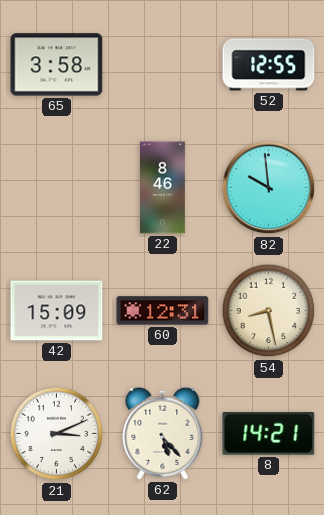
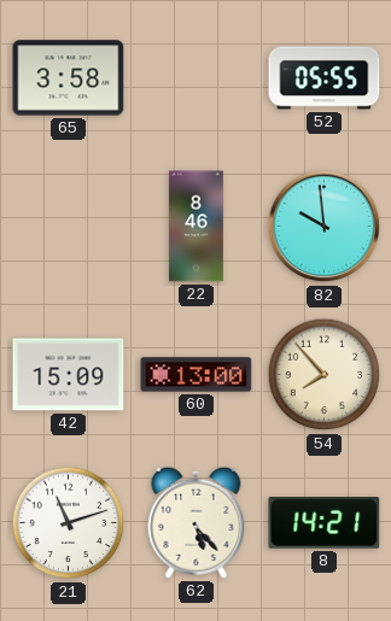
52: 12:55 -> 05:55 (325, 78)
60: 12:31 -> 13:00 (197, 375)
54: 8:28 -> 7:53 (325, 375)
21: 3:11 -> 11:12 (69, 523)
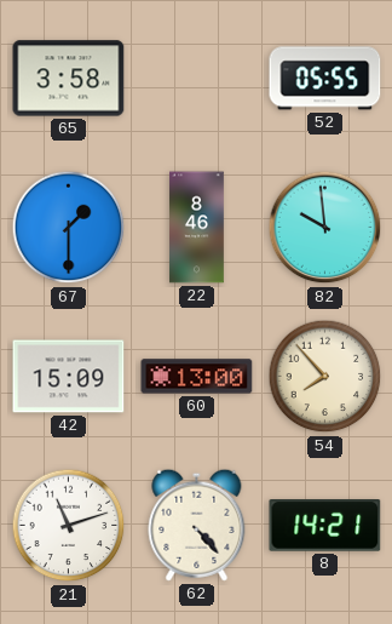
67: none -> 1:30 (69, 228)
62: 5:23 -> 4:23 (197, 525)
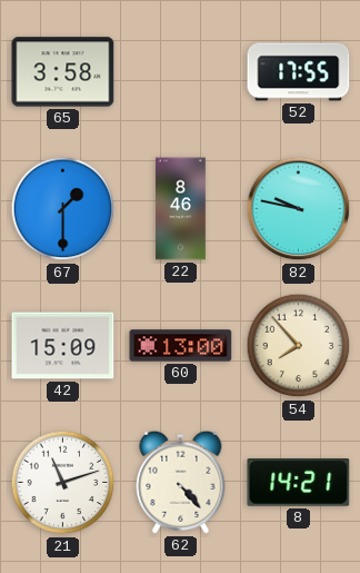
52: 05:55 -> 17:55 (299, 72)
82: 9:59 -> 9:47 (299, 209)
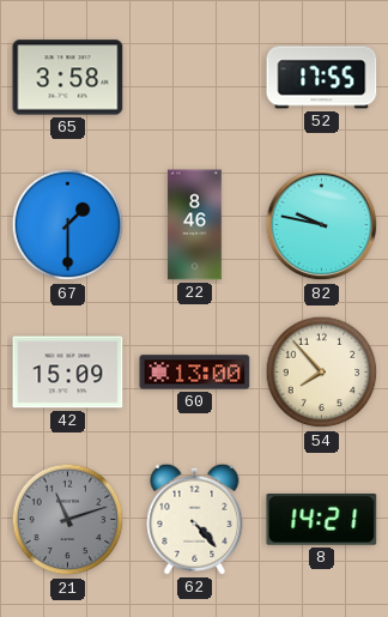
21 dial: white -> grey (68, 520)
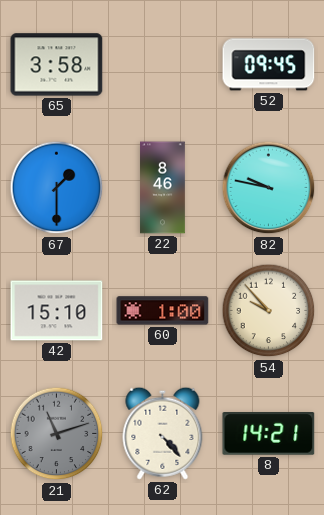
52: 17:55 -> 09:45 (269, 65)
42: 15:09 -> 15:10 (57, 311)
60: 13:00 -> 1:00 (163, 311)
54: 7:53 -> 9:53 (269, 311)
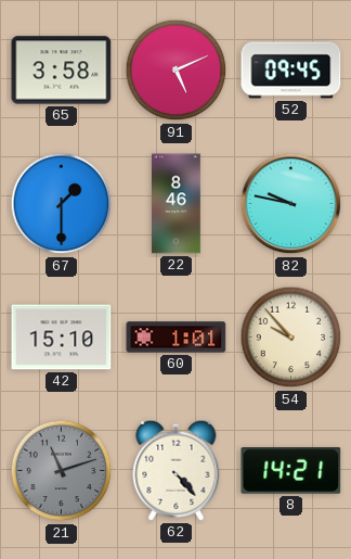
91: none -> 5:11 (177, 71)
60: 1:00 -> 1:01 (177, 338)
